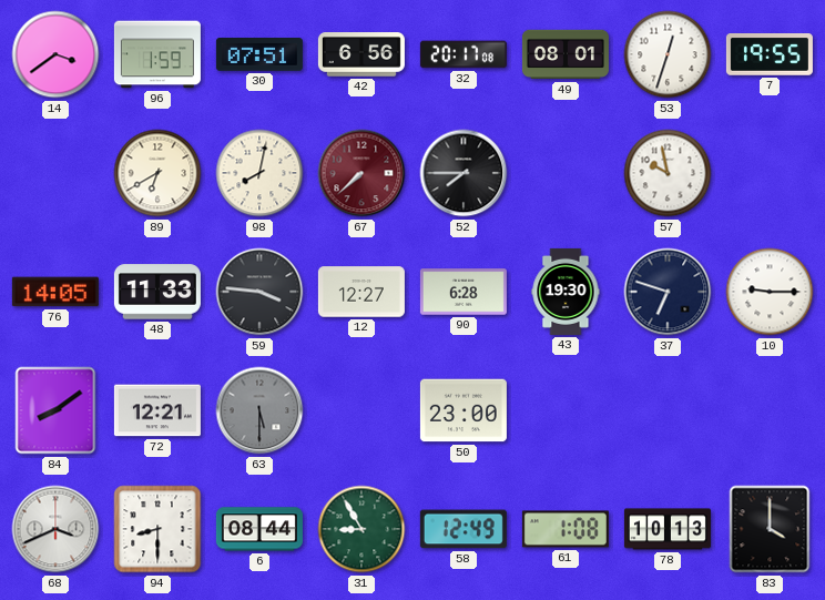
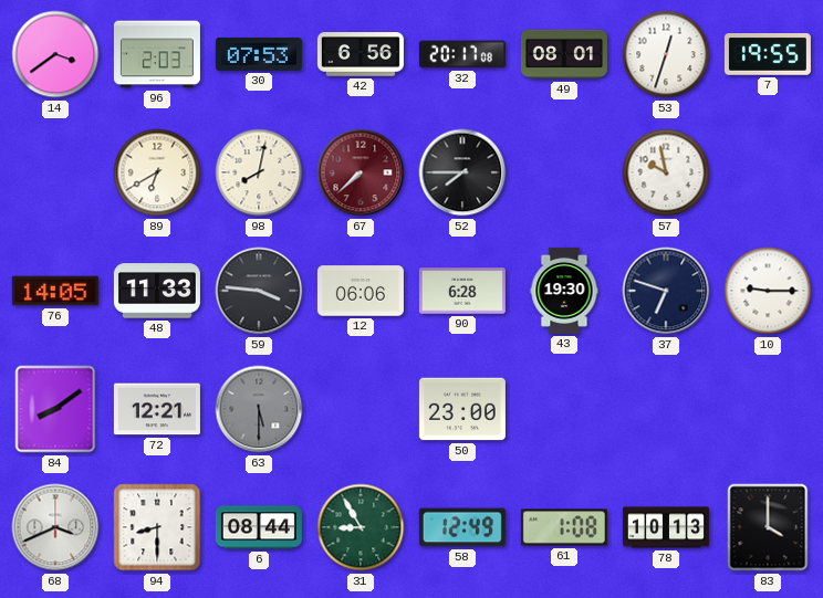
96: 1:59 -> 2:03 (157, 54)
30: 07:51 -> 07:53 (259, 55)
12: 12:27 -> 06:06 (361, 291)
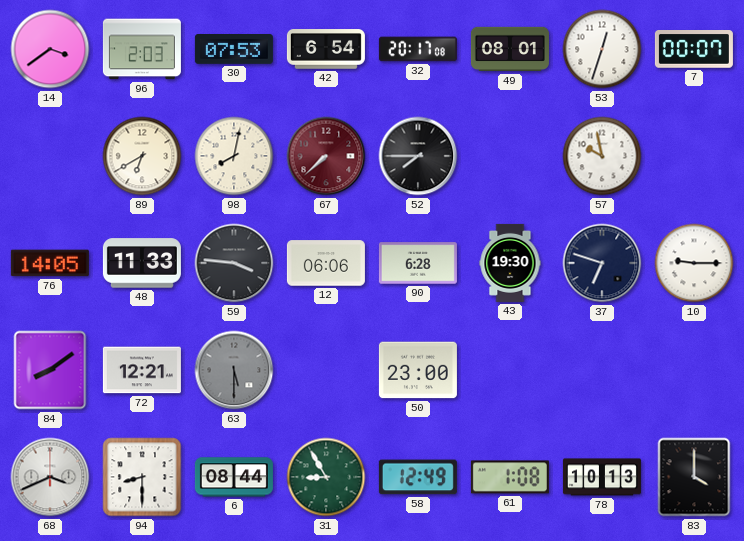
42: 6:56 -> 6:54 (326, 49)
7: 19:55 -> 00:07 (694, 50)
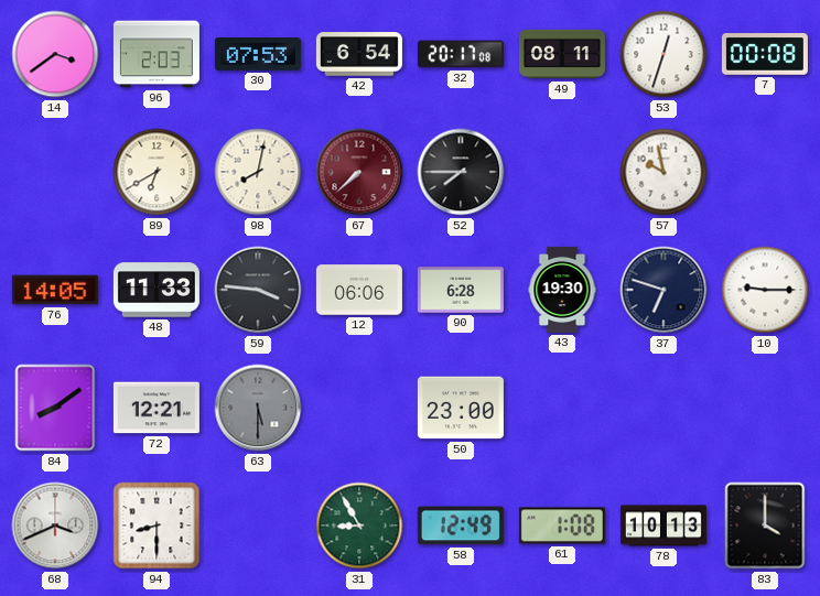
49: 08:01 -> 08:11 (562, 54)
7: 00:07 -> 00:08 (765, 55)
6: 08:44 -> none (234, 477)
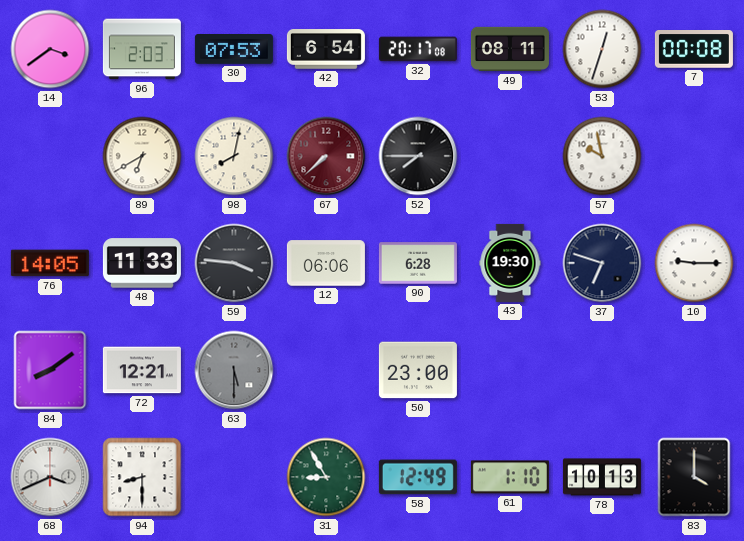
61: 1:08 -> 1:10 (510, 477)
